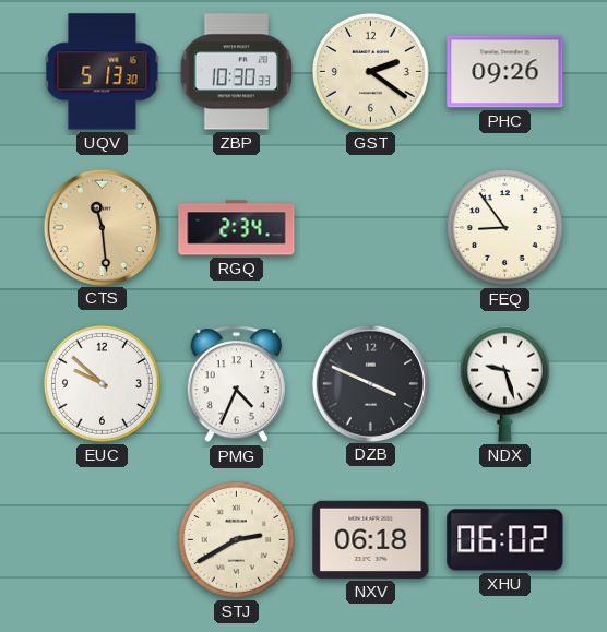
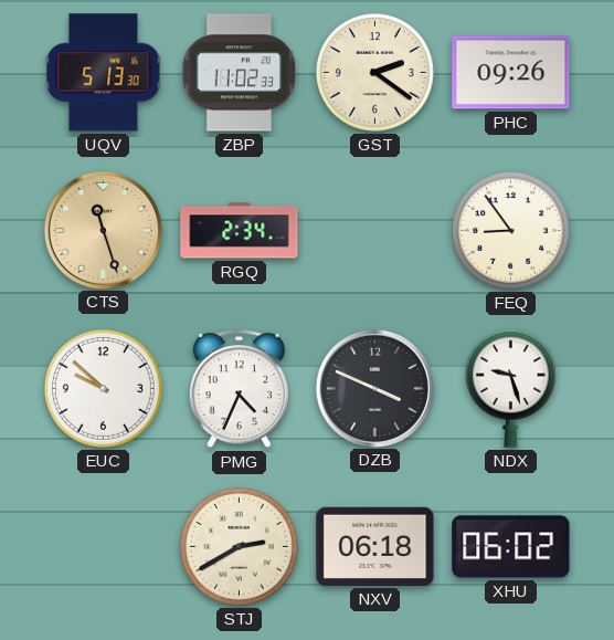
ZBP: 10:30 -> 11:02 (240, 73)
CTS: 11:29 -> 11:27 (103, 230)
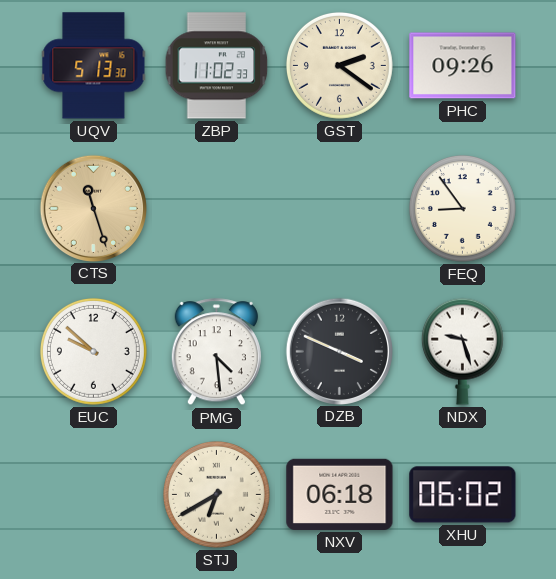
RGQ: 2:34 -> none (240, 231)
PMG: 4:34 -> 4:29 (216, 352)
STJ: 2:40 -> 6:40 (216, 494)
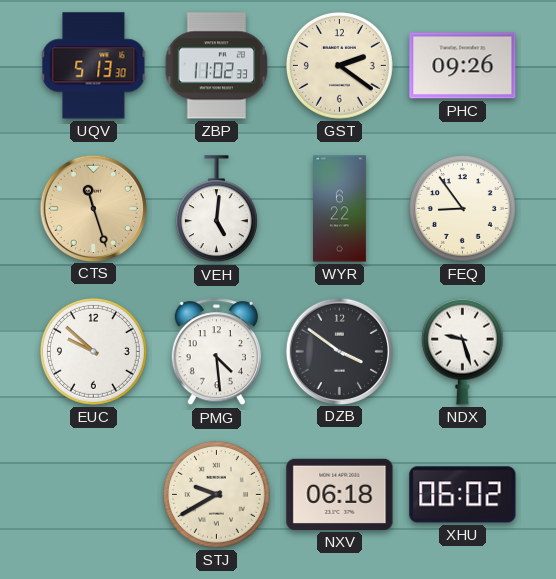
VEH: none -> 5:01 (216, 209)
WYR: none -> 6:22 (340, 209)
DZB: 3:49 -> 3:51 (339, 351)
STJ: 6:40 -> 9:40 (216, 494)
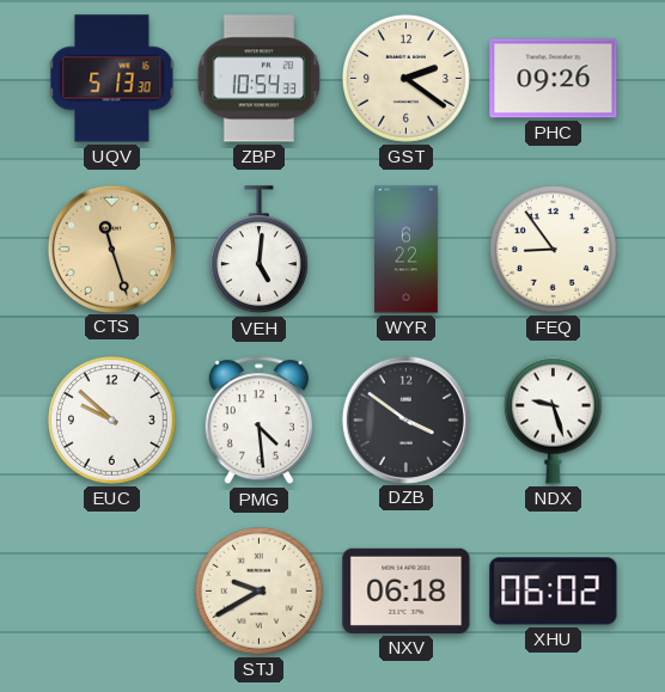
ZBP: 11:02 -> 10:54 (260, 79)
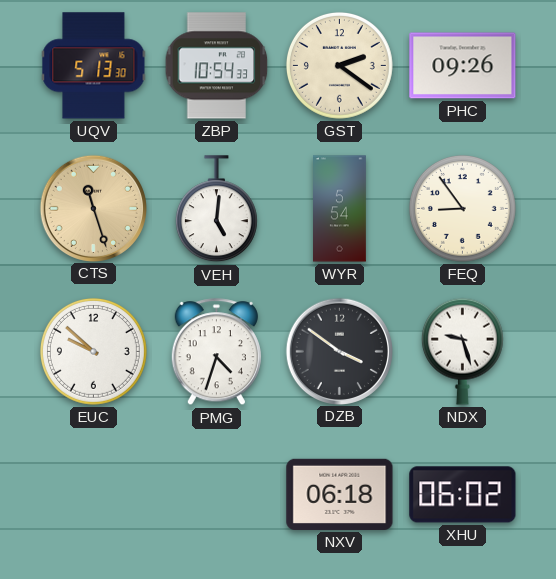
WYR: 6:22 -> 5:54 (340, 209)
PMG: 4:29 -> 4:33 (216, 352)
STJ: 9:40 -> none (258, 590)
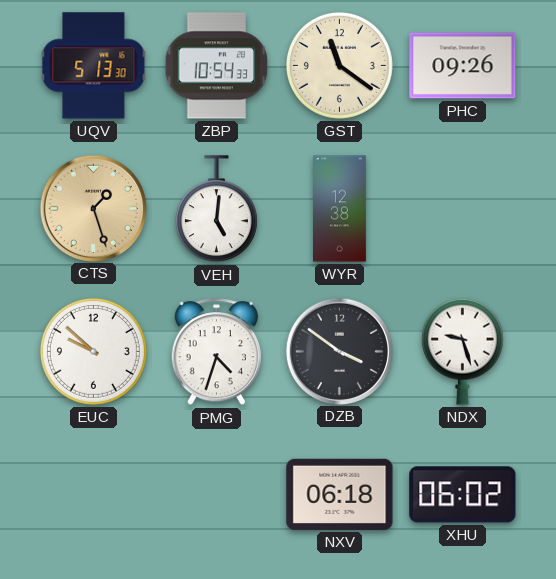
GST: 2:21 -> 11:21 (339, 65)
CTS: 11:27 -> 1:27 (93, 208)
WYR: 5:54 -> 12:38 (340, 209)
FEQ: 8:54 -> none (462, 208)
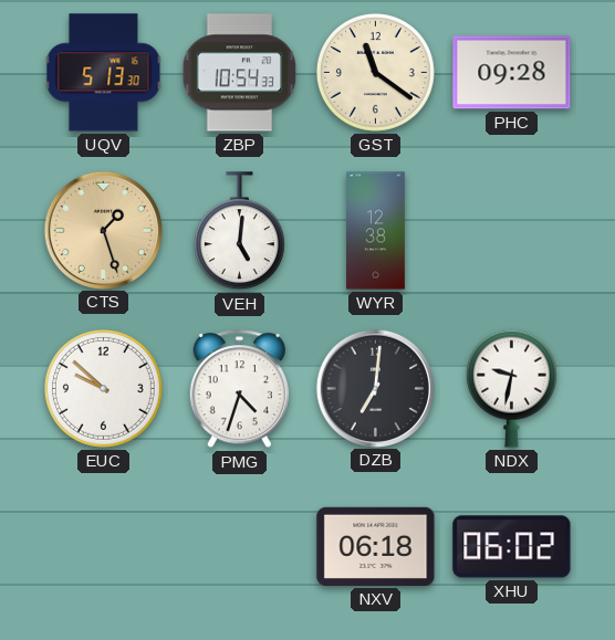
PHC: 09:26 -> 09:28 (512, 73)
DZB: 3:51 -> 7:01 (375, 388)
NDX: 9:27 -> 9:32 (511, 388)
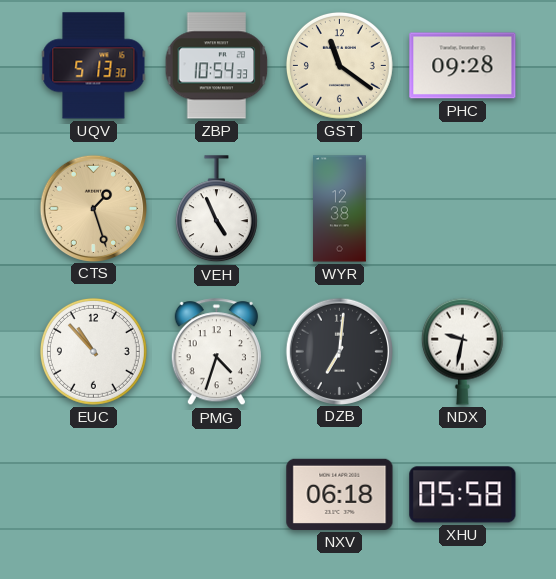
VEH: 5:01 -> 4:56 (216, 209)
EUC: 9:52 -> 10:53 (93, 351)
XHU: 06:02 -> 05:58 (463, 495)
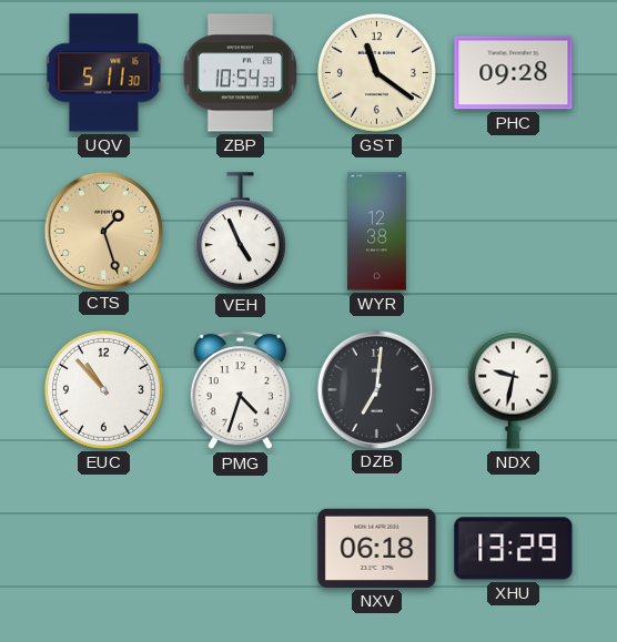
UQV: 5:13 -> 5:11 (104, 73)
XHU: 05:58 -> 13:29 (514, 549)
